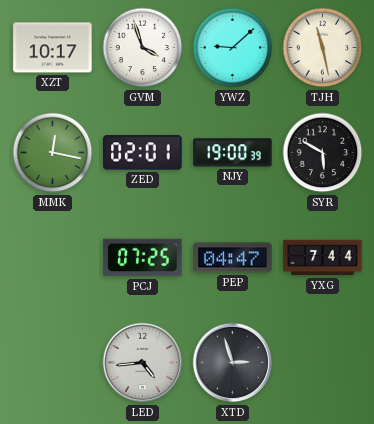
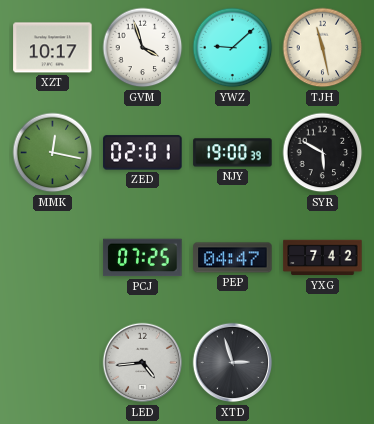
YXG: 7:44 -> 7:42 (323, 258)
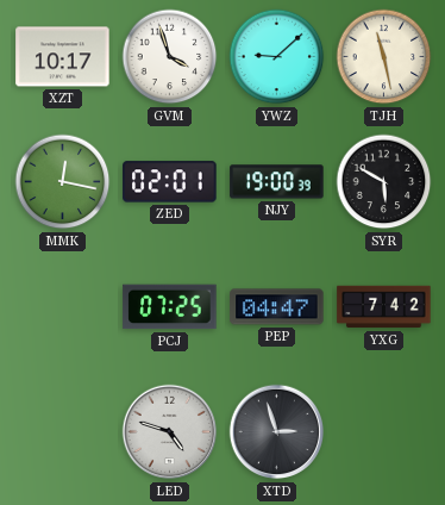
LED: 4:44 -> 4:48 (170, 432)
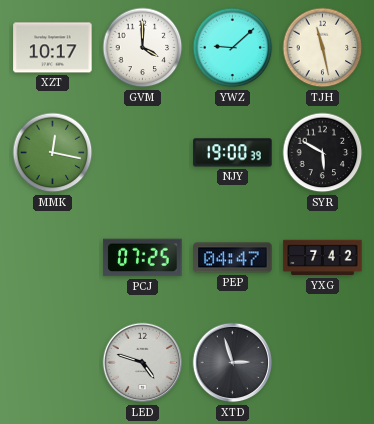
GVM: 3:57 -> 4:00 (143, 48)
ZED: 02:01 -> none (170, 182)
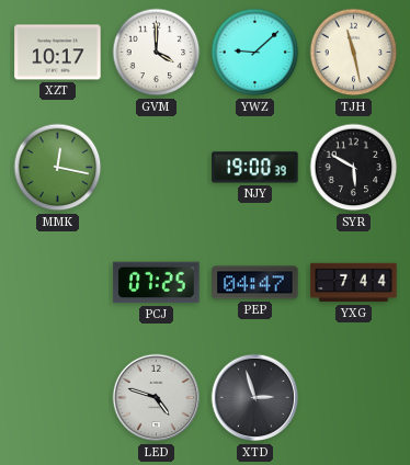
YXG: 7:42 -> 7:44 (354, 283)
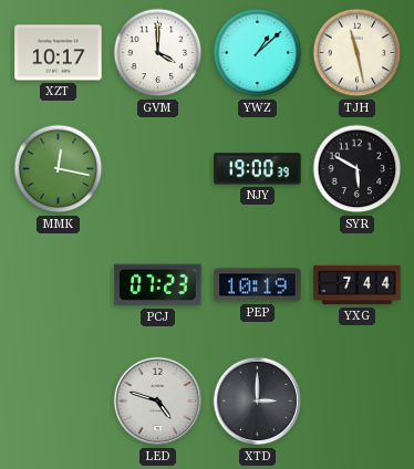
YWZ: 9:08 -> 1:08 (258, 53)
PCJ: 07:25 -> 07:23 (158, 285)
PEP: 04:47 -> 10:19 (258, 285)
XTD: 2:57 -> 3:00 (258, 402)
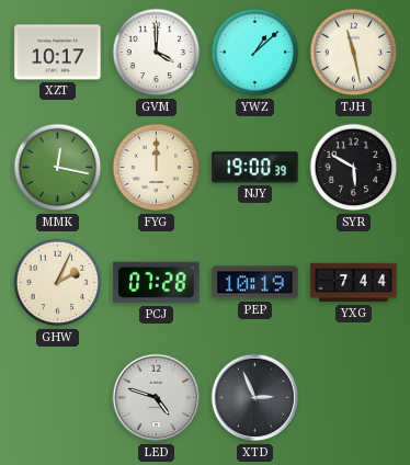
FYG: none -> 12:00 (157, 168)
GHW: none -> 2:04 (58, 283)
PCJ: 07:23 -> 07:28 (157, 283)
XTD: 3:00 -> 2:56 (255, 398)
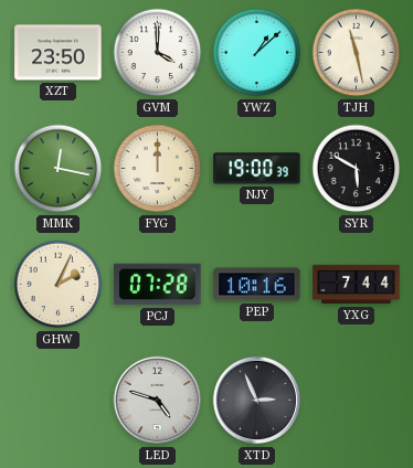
XZT: 10:17 -> 23:50 (59, 53)
PEP: 10:19 -> 10:16 (257, 285)
